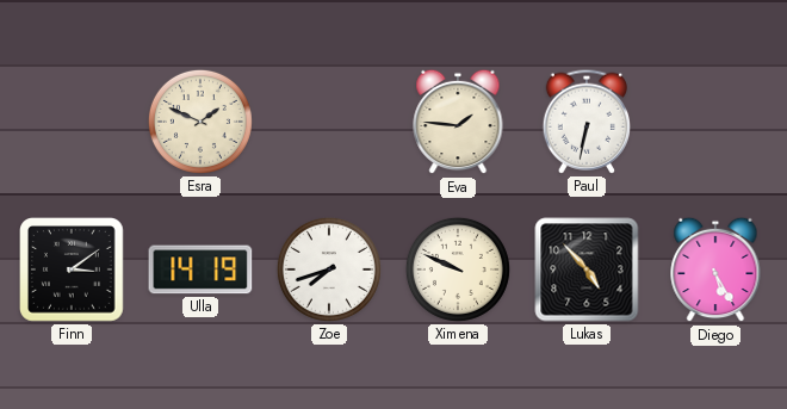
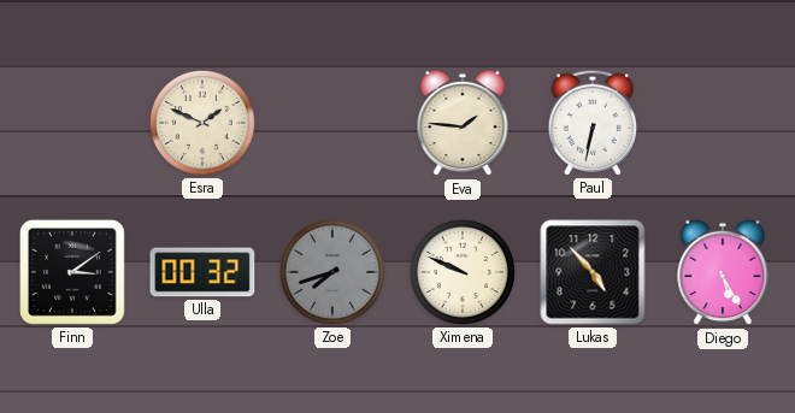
Ulla: 14:19 -> 00:32 (202, 272)
Zoe dial: white -> grey (332, 272)
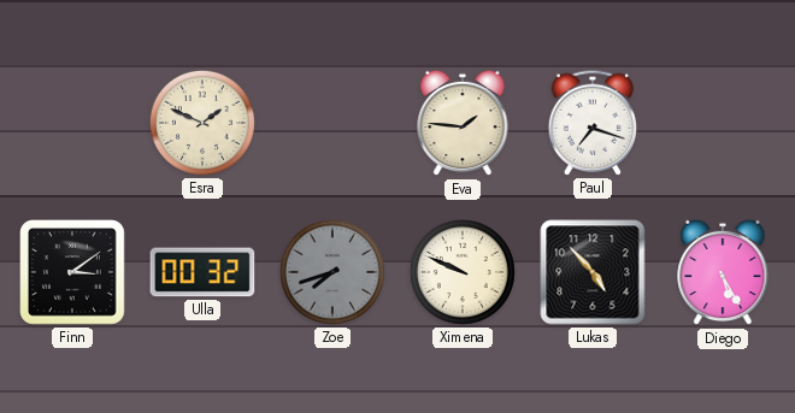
Paul: 6:32 -> 7:18 (591, 123)
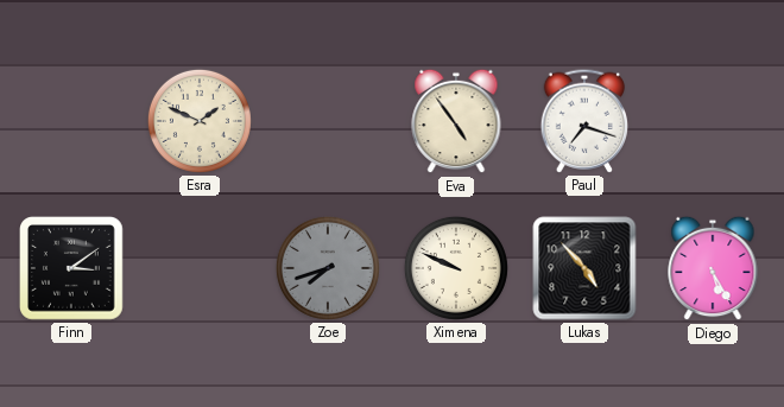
Eva: 1:46 -> 4:54 (456, 121)
Ulla: 00:32 -> none (202, 272)
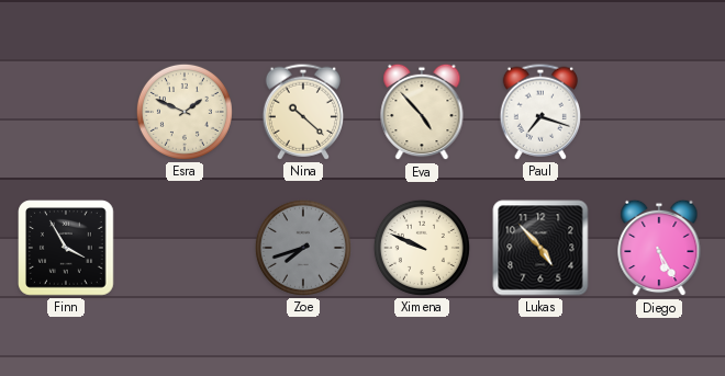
Nina: none -> 10:22 (302, 112)
Eva: 4:54 -> 4:53 (422, 112)
Finn: 3:09 -> 3:55 (67, 249)
